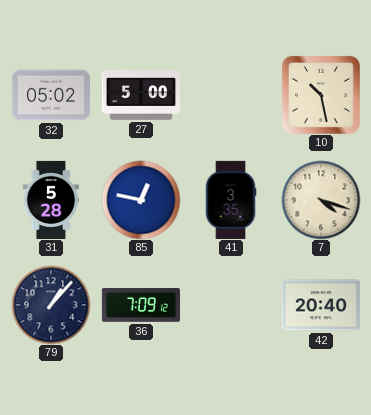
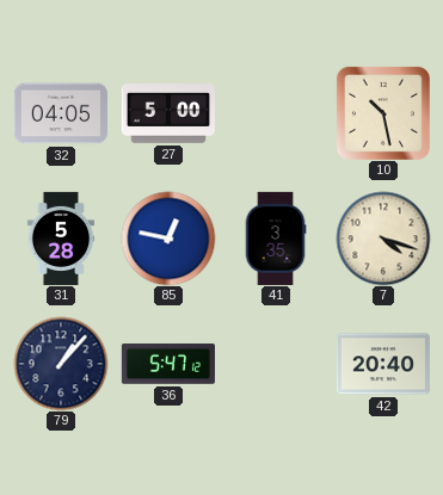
32: 05:02 -> 04:05 (61, 113)
36: 7:09 -> 5:47 (168, 364)
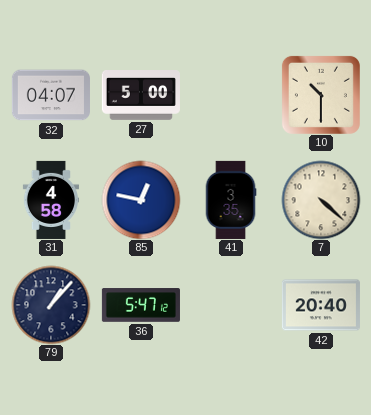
32: 04:05 -> 04:07 (51, 95)
10: 10:28 -> 10:30 (321, 95)
31: 5:28 -> 4:58 (50, 200)
7: 4:18 -> 4:22 (321, 200)
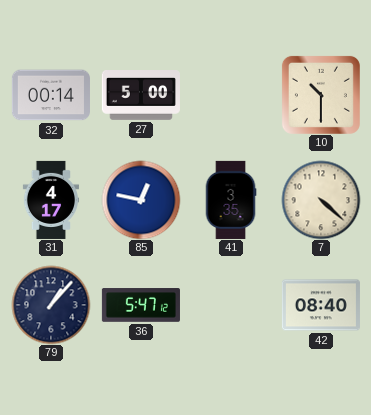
32: 04:07 -> 00:14 (51, 95)
31: 4:58 -> 4:17 (50, 200)
42: 20:40 -> 08:40 (321, 305)
